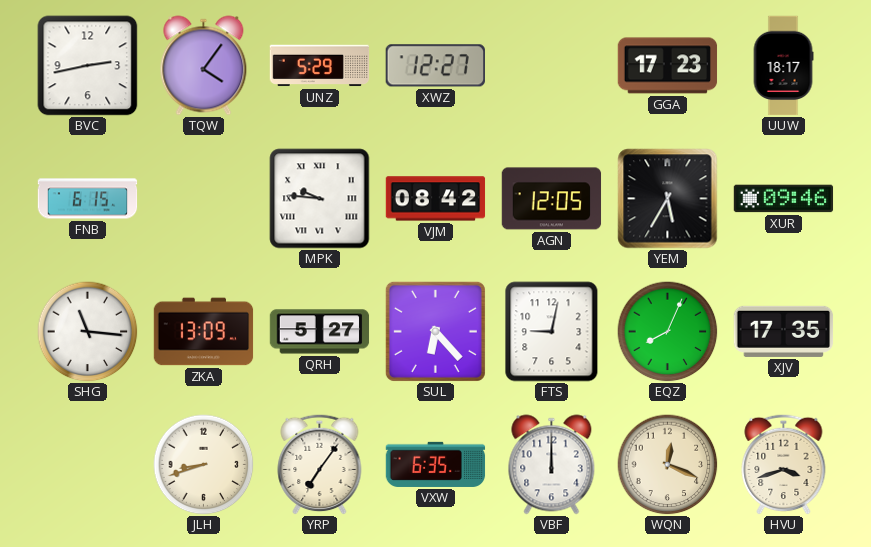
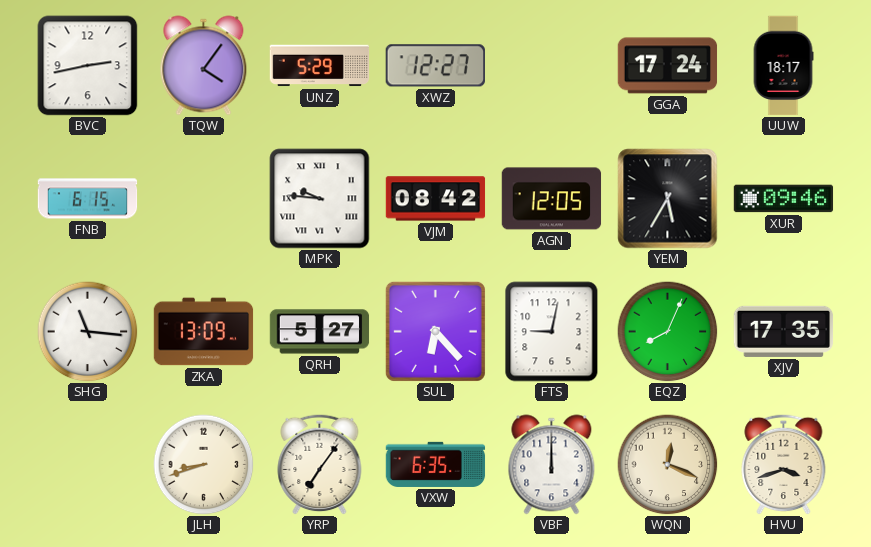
GGA: 17:23 -> 17:24 (668, 66)
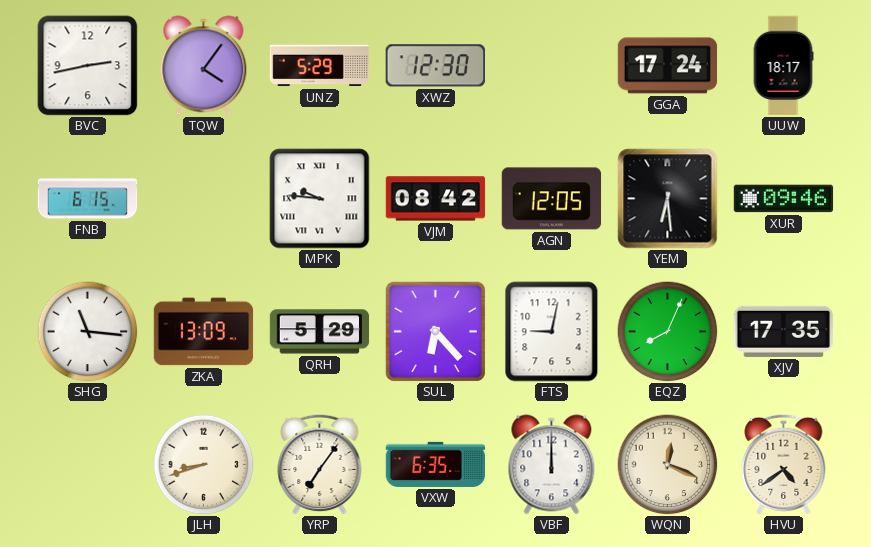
XWZ: 12:27 -> 12:30 (435, 66)
YEM: 5:35 -> 6:29 (668, 199)
QRH: 5:27 -> 5:29 (320, 332)
HVU: 3:42 -> 4:39 (784, 464)
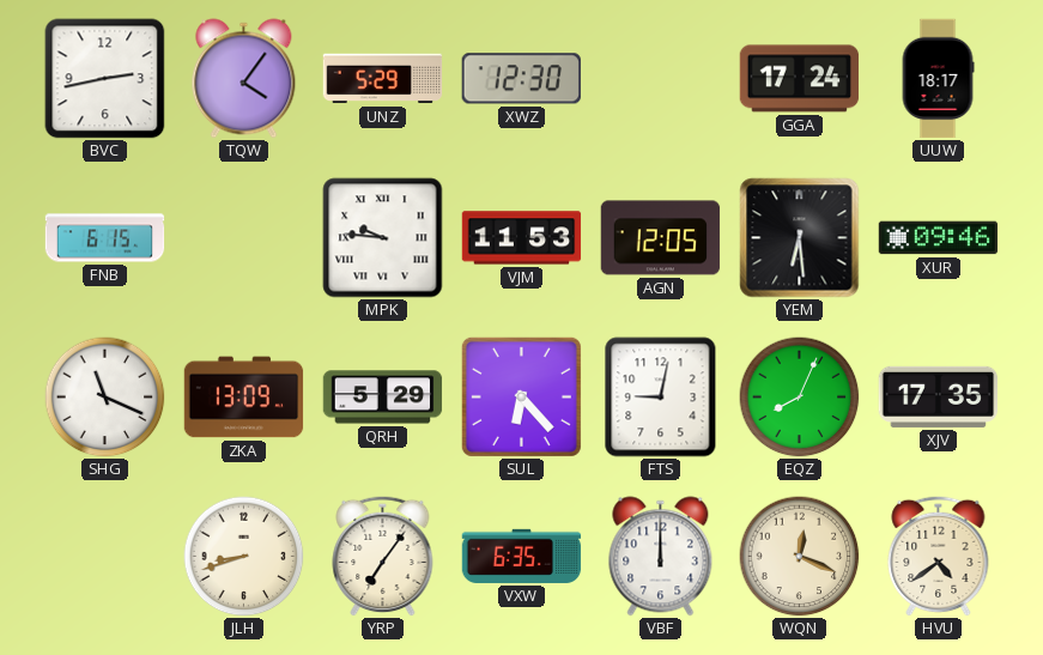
VJM: 08:42 -> 11:53 (522, 238)
SHG: 11:16 -> 11:19 (105, 398)
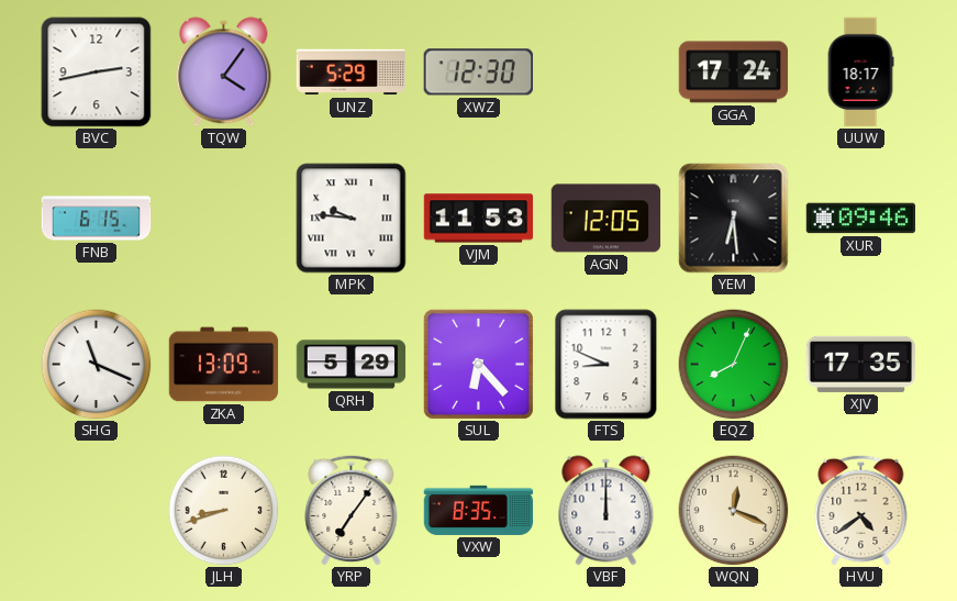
FTS: 9:02 -> 8:49 (607, 365)
VXW: 6:35 -> 8:35 (479, 510)
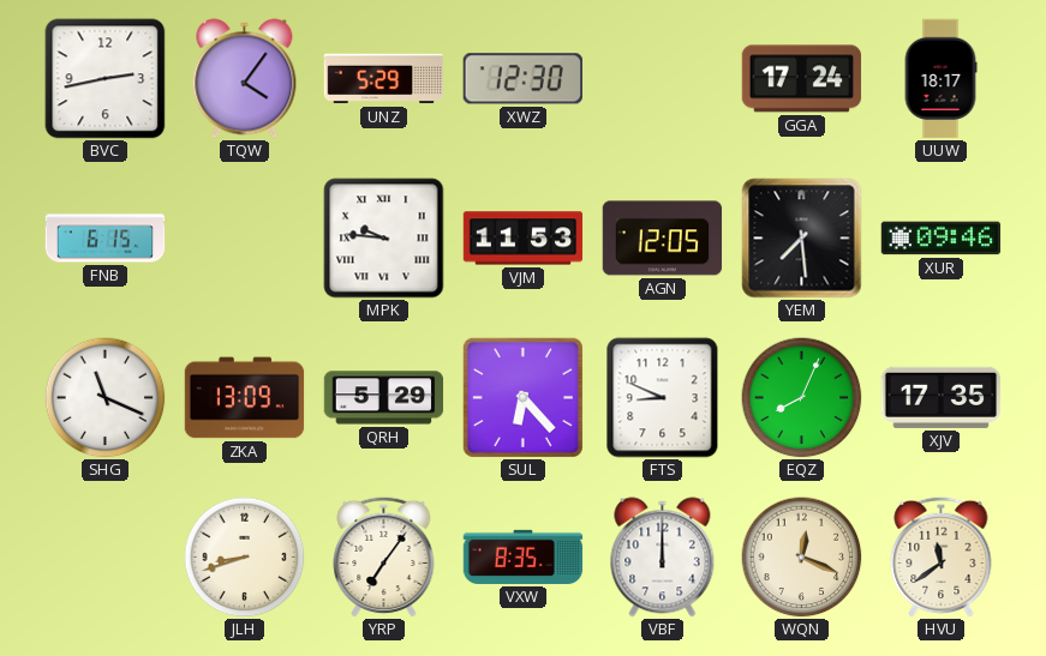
YEM: 6:29 -> 7:29 (802, 239)
HVU: 4:39 -> 11:39 (942, 556)
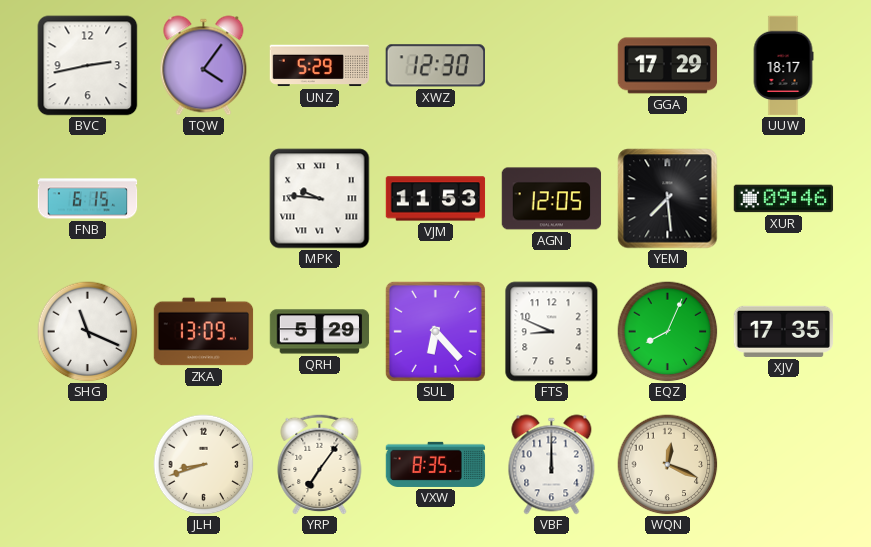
GGA: 17:24 -> 17:29 (668, 66)
HVU: 11:39 -> none (942, 556)
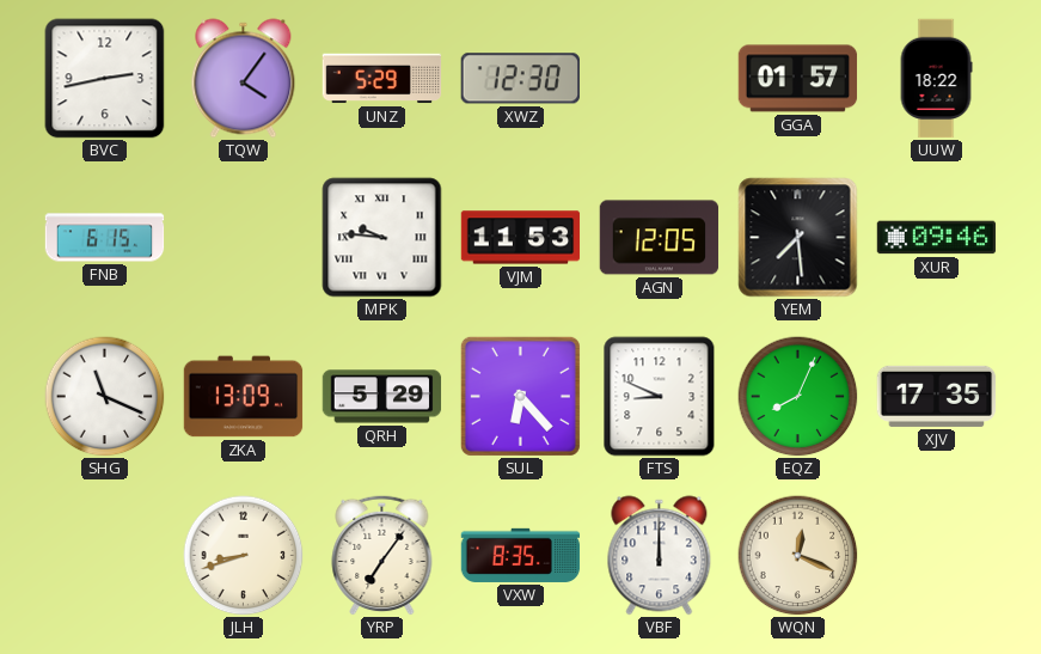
GGA: 17:29 -> 01:57 (798, 79)
UUW: 18:17 -> 18:22 (936, 79)
